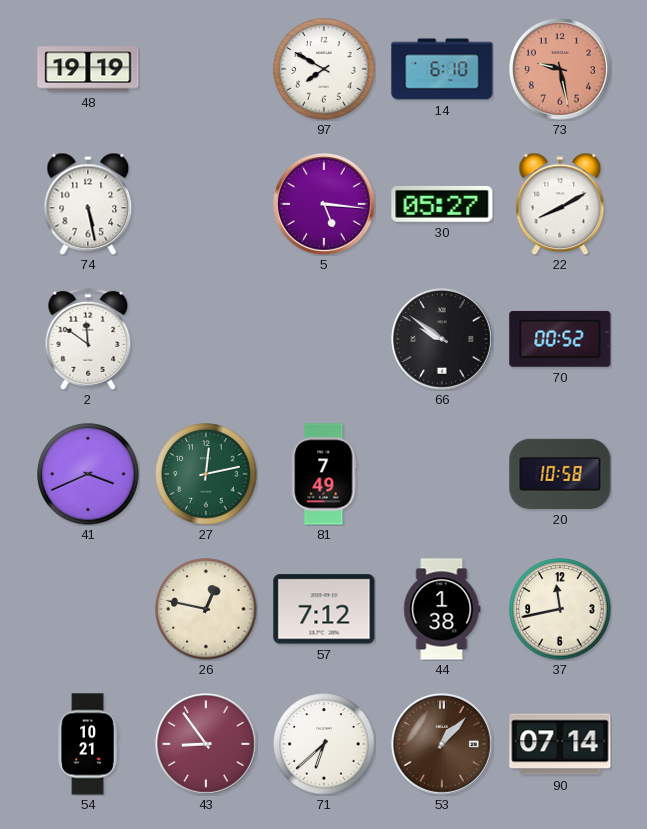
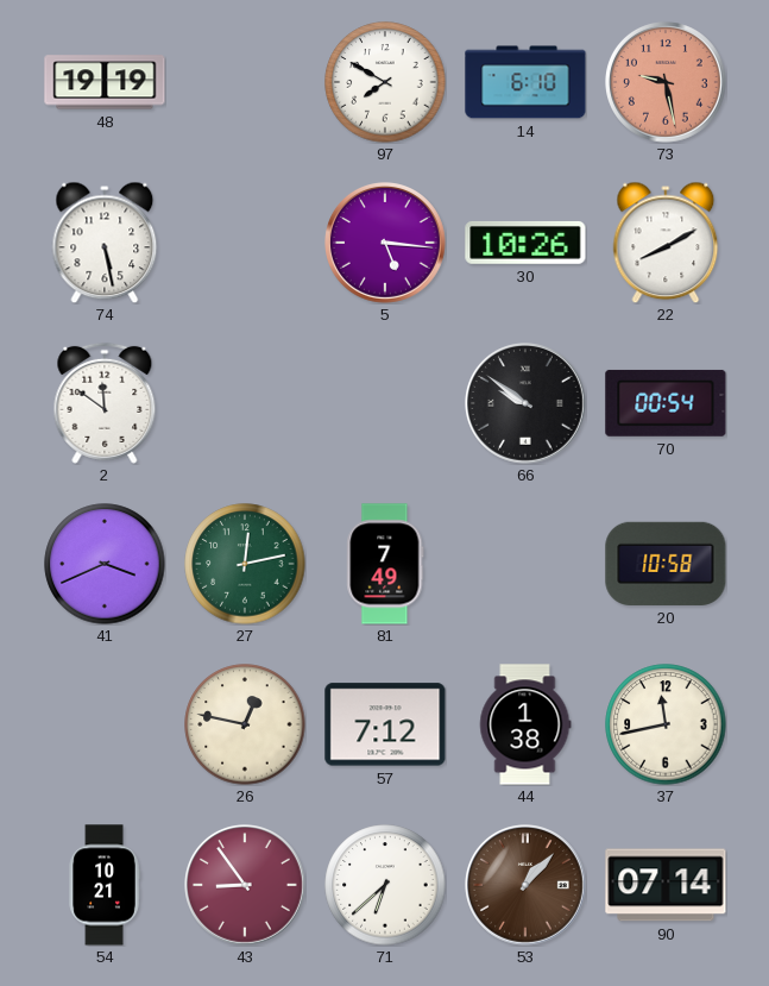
30: 05:27 -> 10:26 (525, 243)
70: 00:52 -> 00:54 (666, 403)
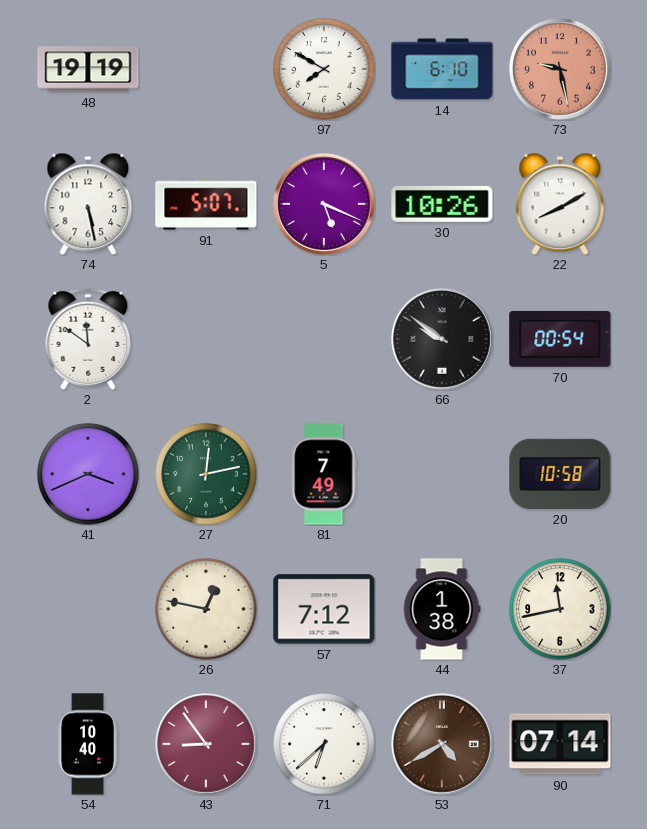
91: none -> 5:07 (206, 204)
5: 5:16 -> 5:19 (325, 205)
54: 10:21 -> 10:40 (88, 744)
53: 1:07 -> 4:40 (443, 745)
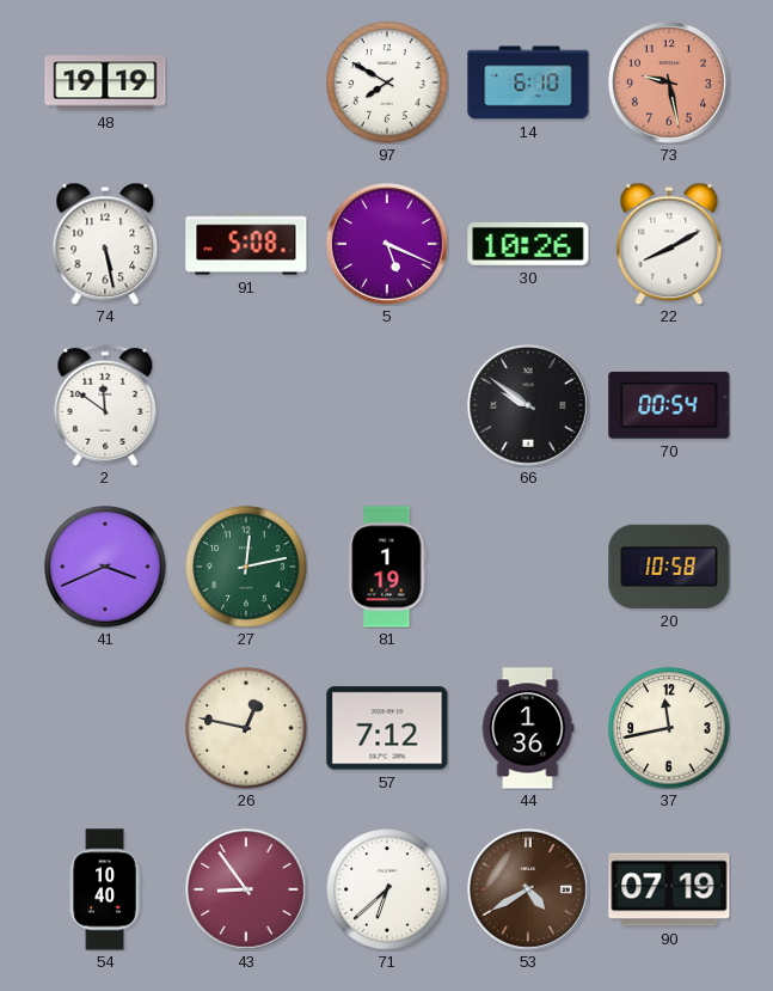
91: 5:07 -> 5:08 (246, 244)
81: 7:49 -> 1:19 (387, 567)
44: 1:38 -> 1:36 (528, 728)
90: 07:14 -> 07:19 (669, 889)
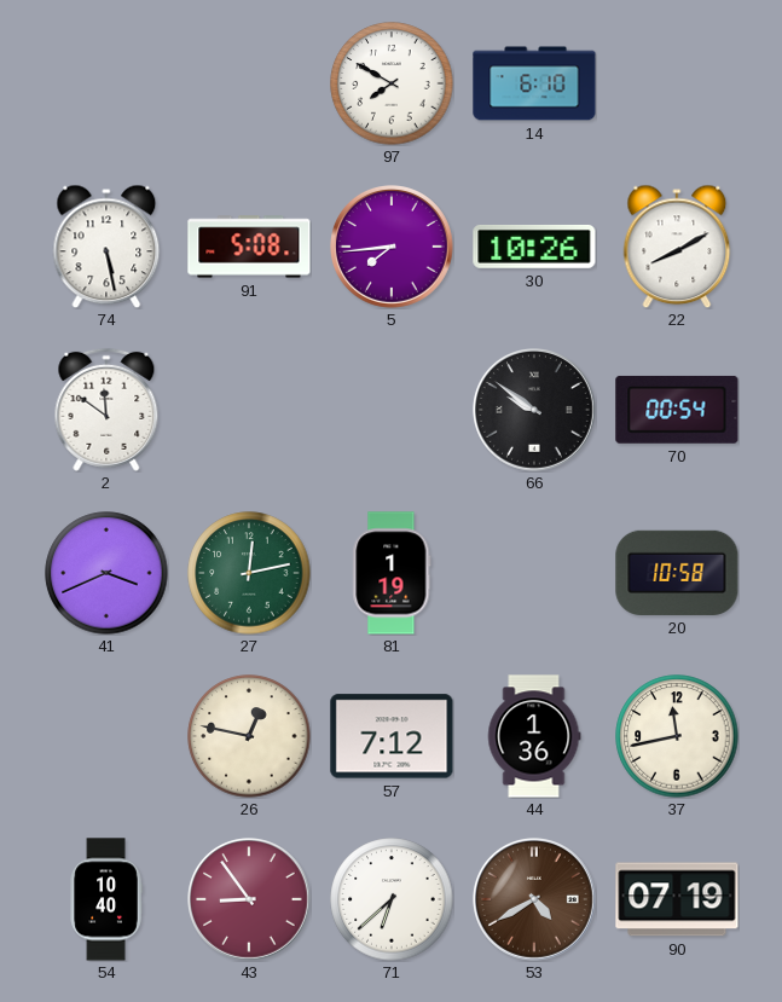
48: 19:19 -> none (105, 82)
73: 9:28 -> none (670, 84)
5: 5:19 -> 7:44 (393, 248)
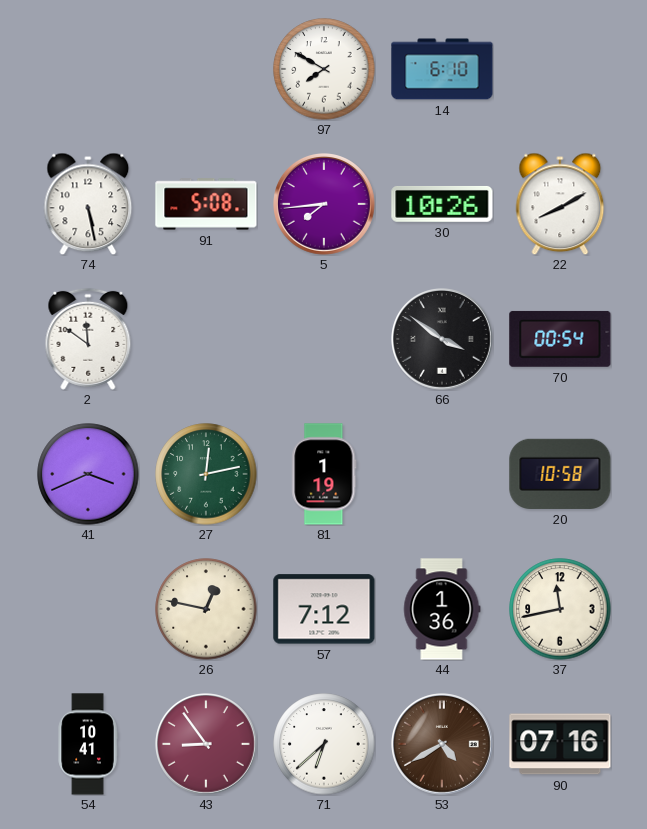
66: 9:51 -> 3:51 (443, 340)
54: 10:40 -> 10:41 (88, 744)
90: 07:19 -> 07:16 (560, 744)
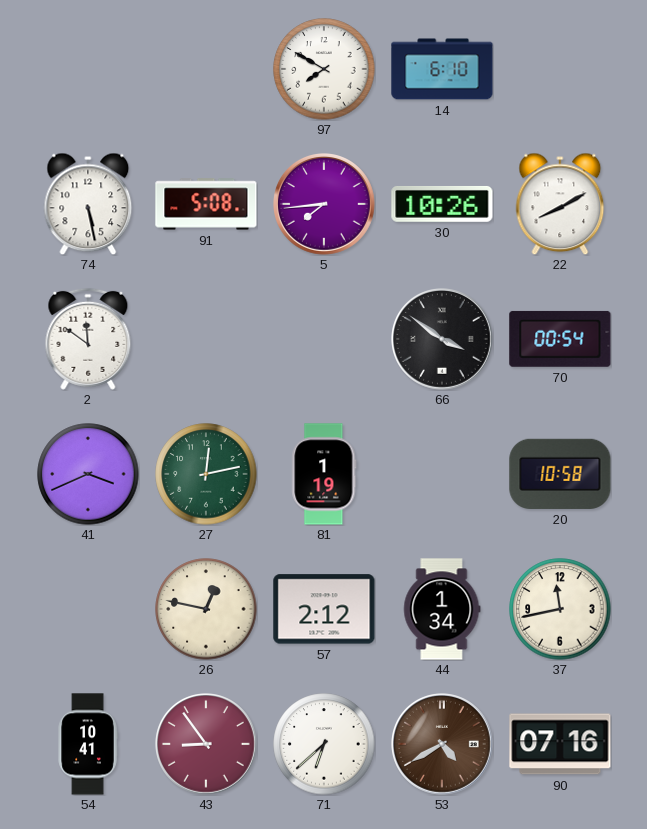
57: 7:12 -> 2:12 (324, 609)
44: 1:36 -> 1:34 (442, 609)
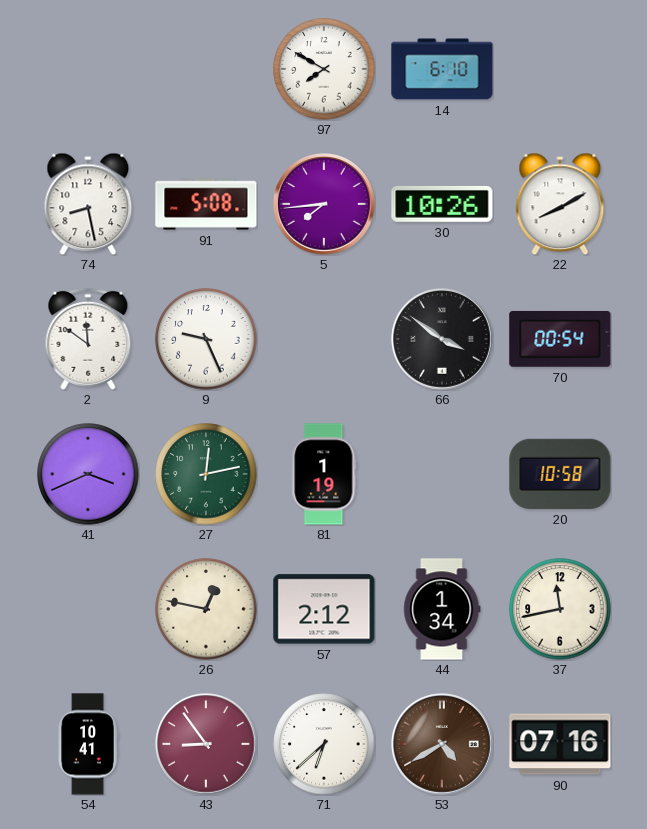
74: 5:28 -> 8:28 (88, 204)
9: none -> 9:26 (206, 339)
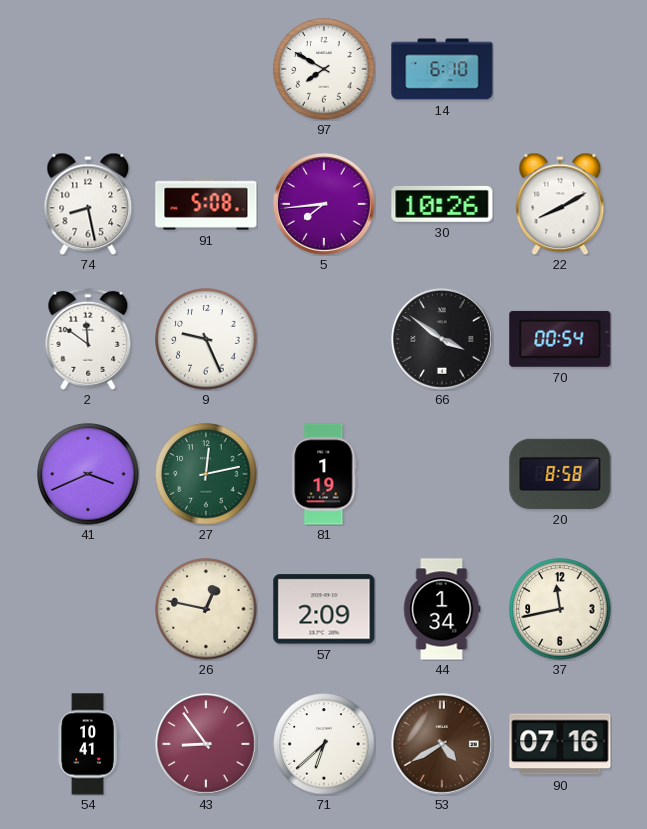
20: 10:58 -> 8:58 (560, 474)
57: 2:12 -> 2:09 (324, 609)
